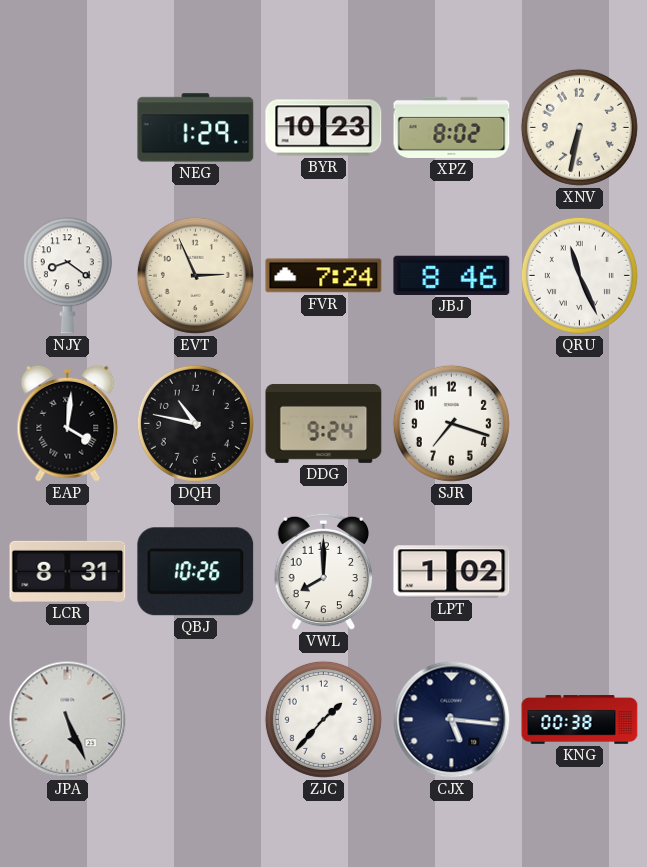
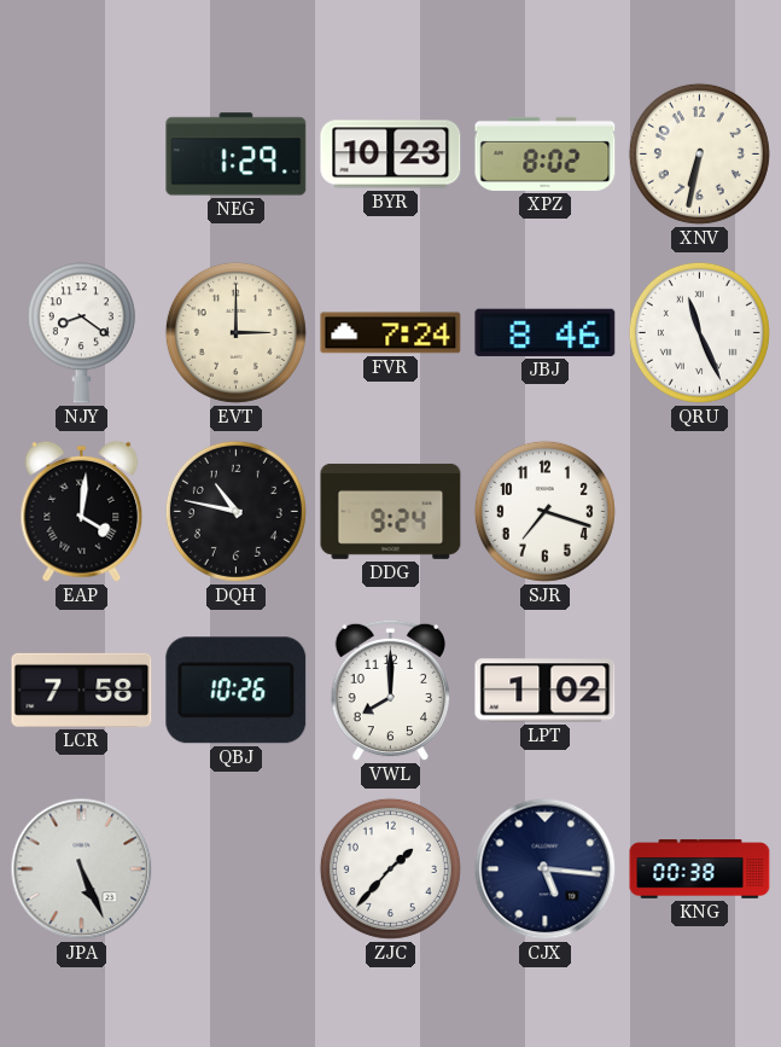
EVT: 2:56 -> 3:00 (235, 332)
LCR: 8:31 -> 7:58 (82, 690)
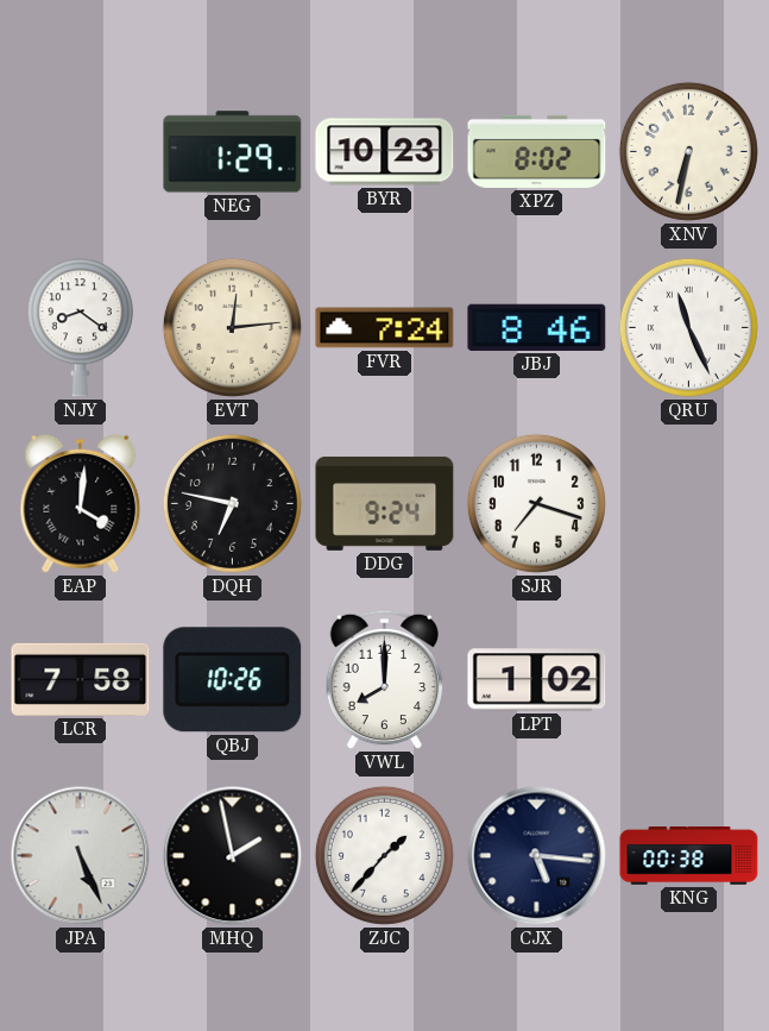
EVT: 3:00 -> 12:14 (232, 327)
DQH: 10:47 -> 6:47 (232, 503)
MHQ: none -> 1:58 (233, 856)
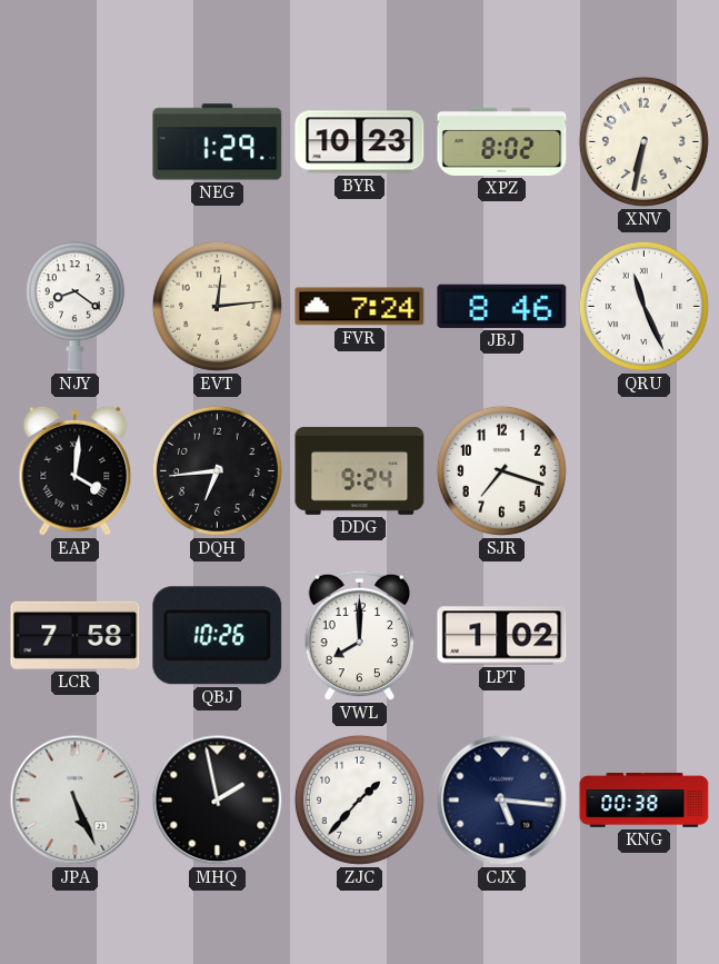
DQH: 6:47 -> 6:44 (217, 470)
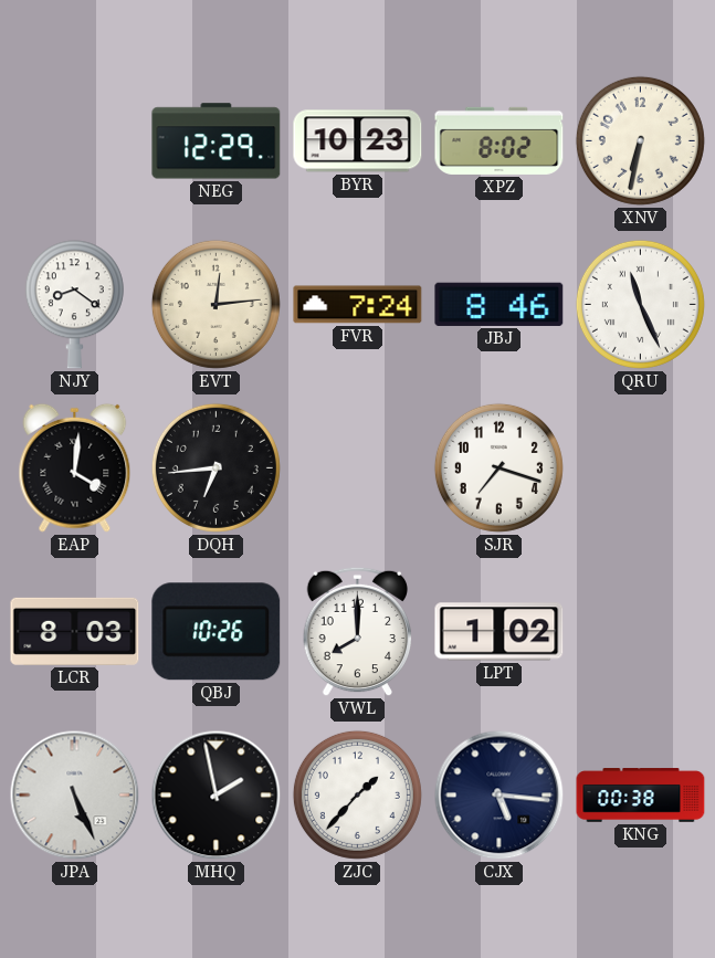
NEG: 1:29 -> 12:29 (217, 141)
DDG: 9:24 -> none (360, 470)
LCR: 7:58 -> 8:03 (75, 631)
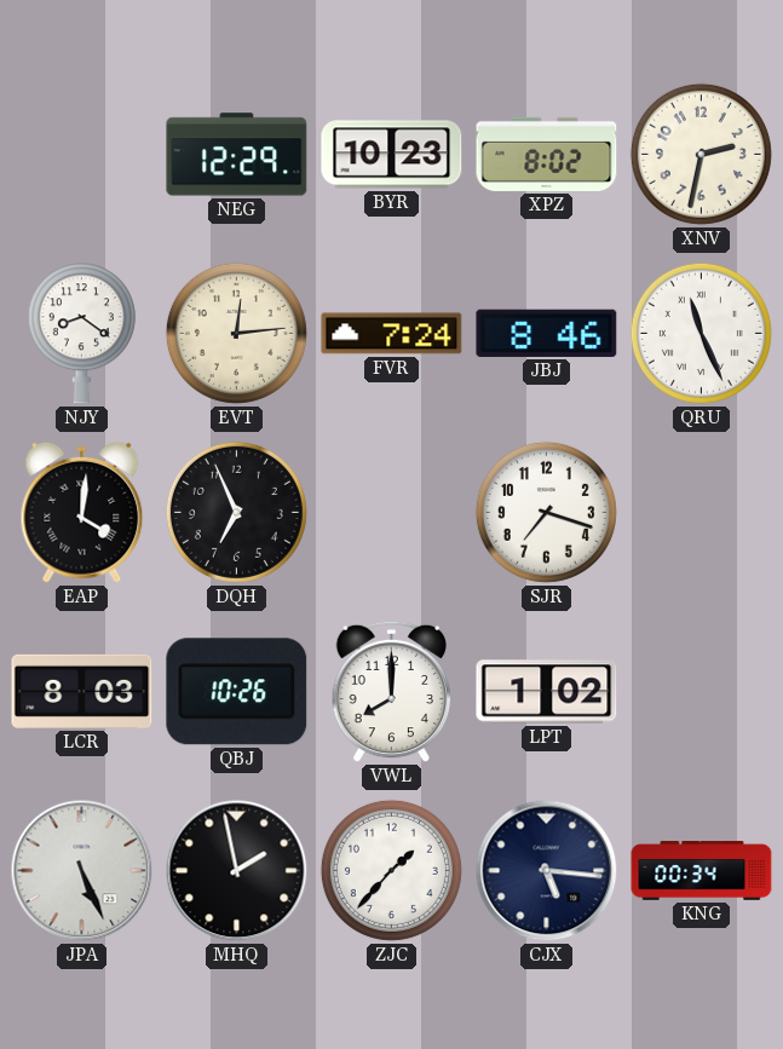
XNV: 6:32 -> 2:32 (701, 154)
DQH: 6:44 -> 6:56 (236, 512)
KNG: 00:38 -> 00:34 (702, 871)
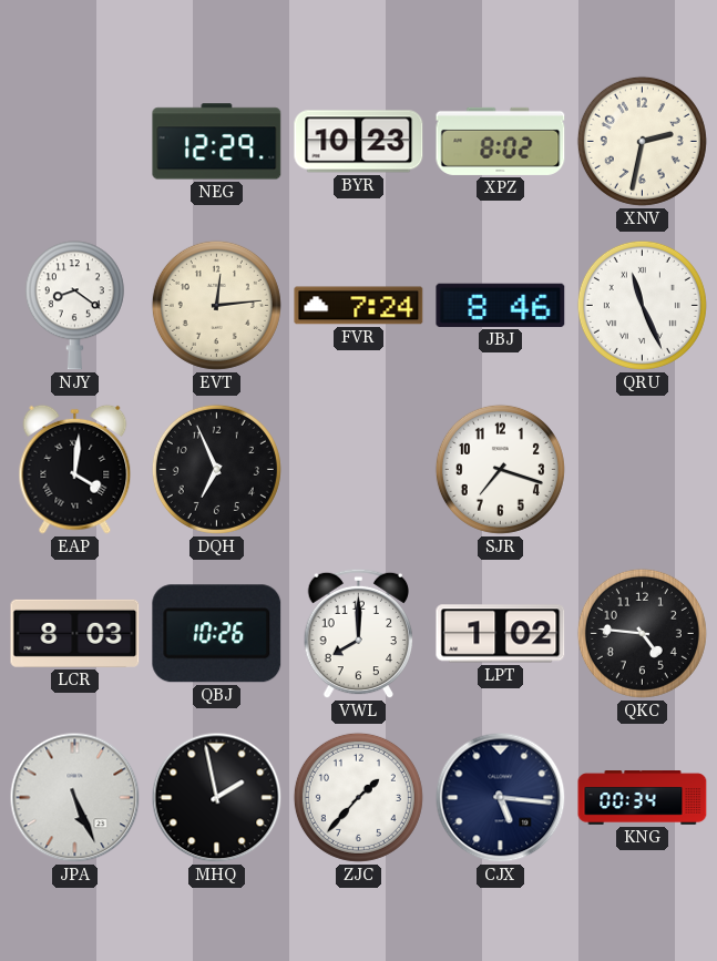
QKC: none -> 4:46 (642, 633)
